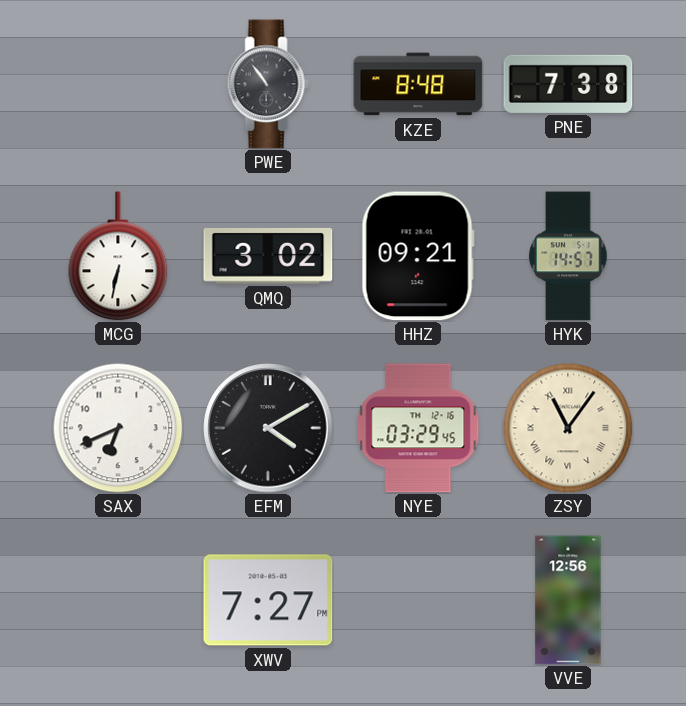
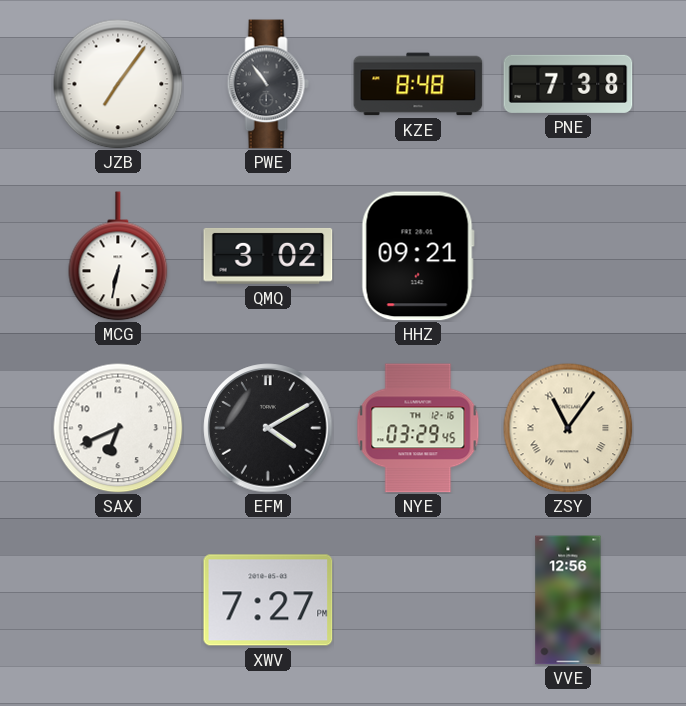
JZB: none -> 7:06 (118, 84)
HYK: 14:57 -> none (568, 256)
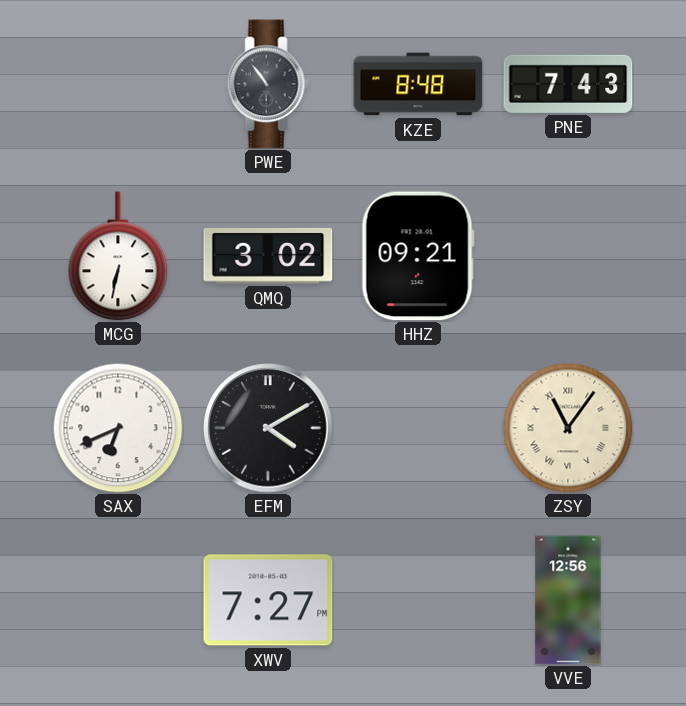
JZB: 7:06 -> none (118, 84)
PNE: 7:38 -> 7:43 (568, 84)
NYE: 03:29 -> none (418, 428)
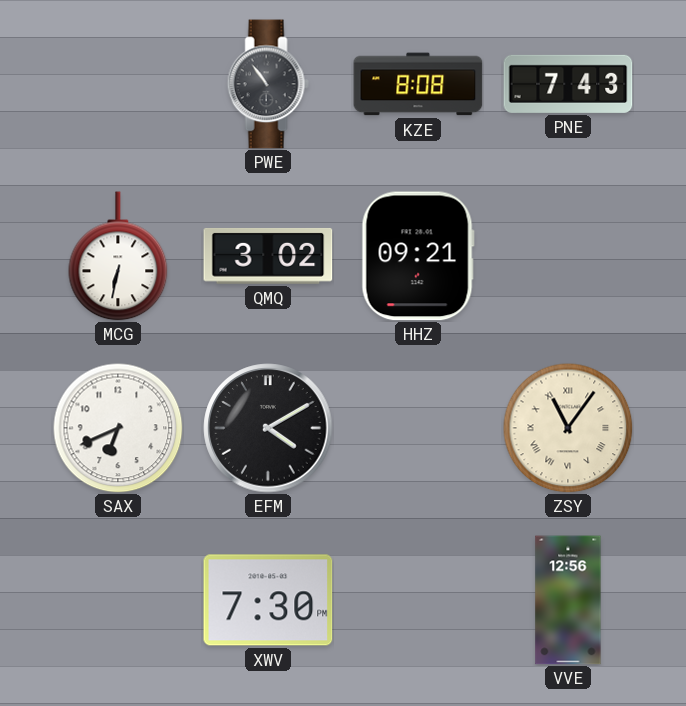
KZE: 8:48 -> 8:08 (418, 84)
XWV: 7:27 -> 7:30 (268, 600)
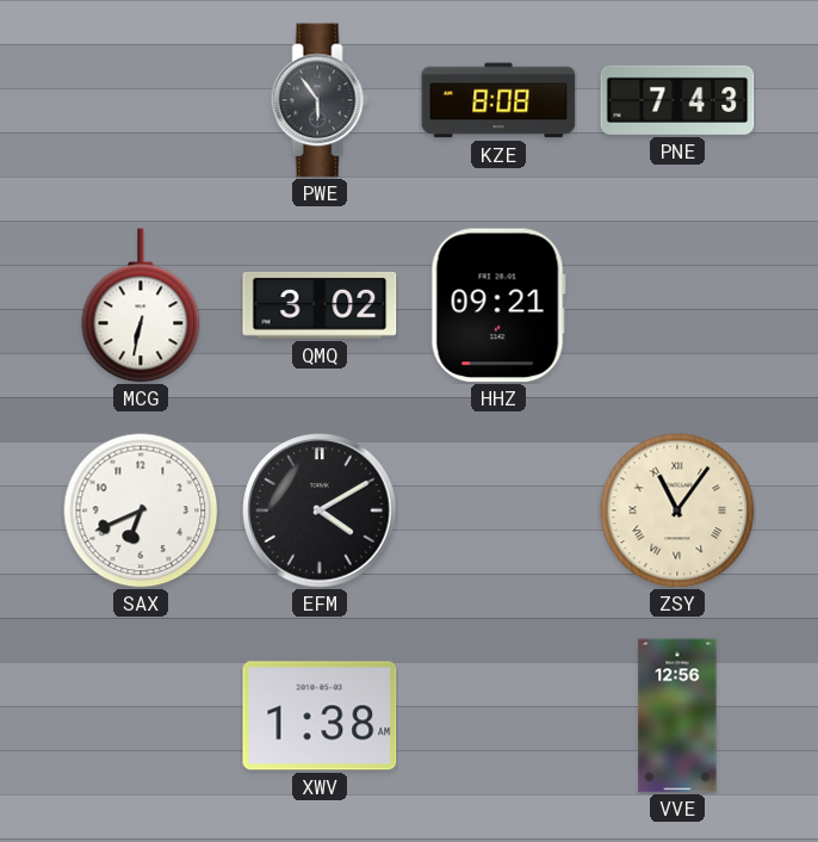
PWE: 10:54 -> 5:54 (320, 100)
XWV: 7:30 -> 1:38 (320, 716)
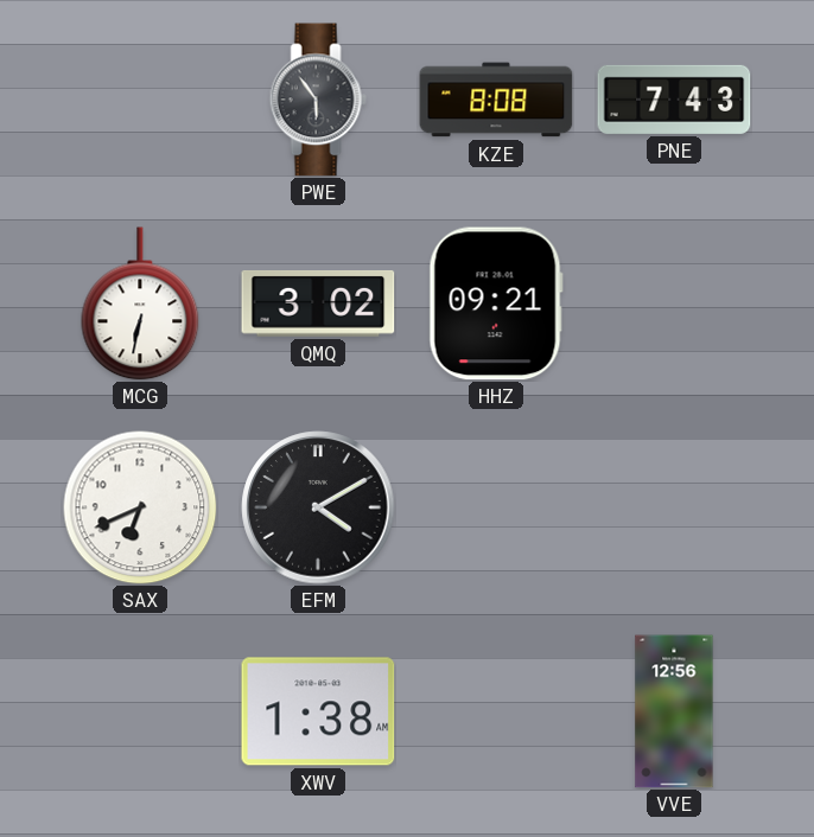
ZSY: 11:06 -> none (677, 510)
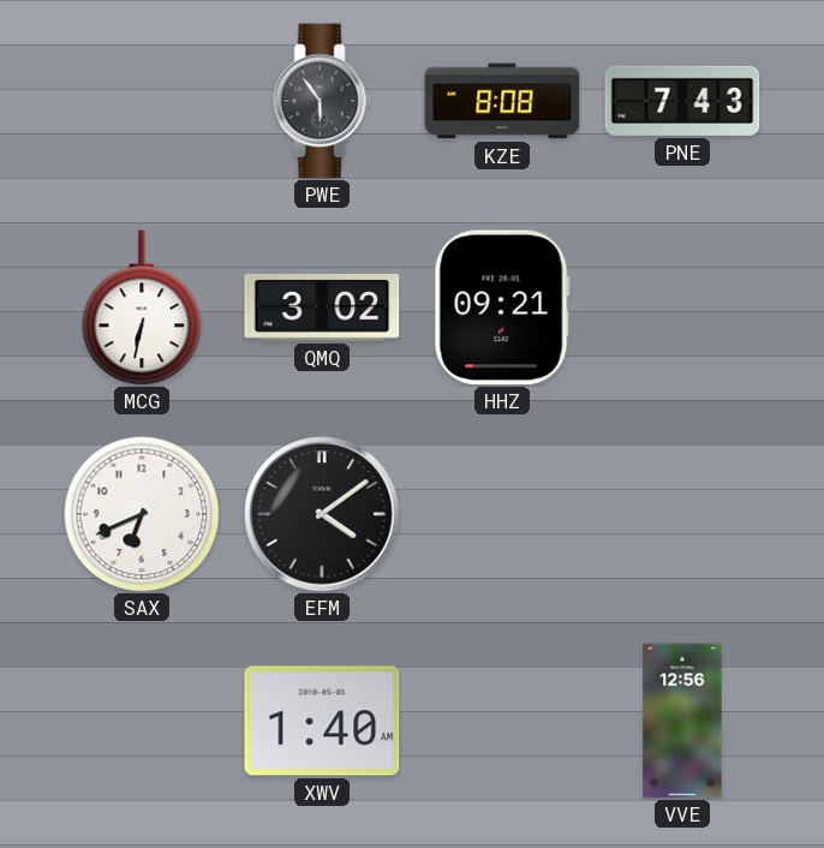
EFM: 4:10 -> 4:09 (322, 514)
XWV: 1:38 -> 1:40 (322, 721)
